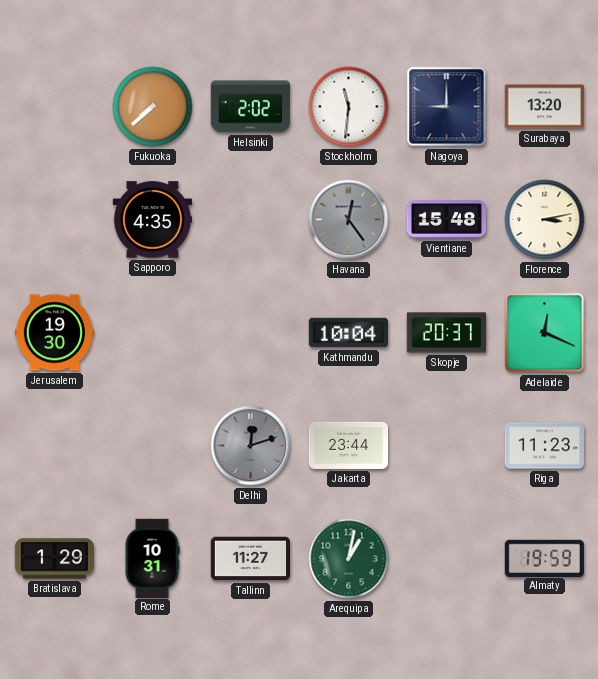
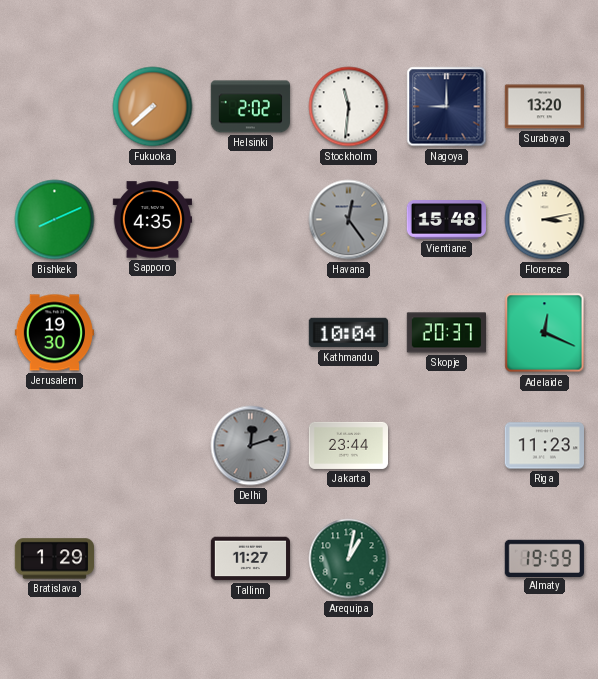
Bishkek: none -> 8:11 (55, 220)
Rome: 10:31 -> none (152, 558)
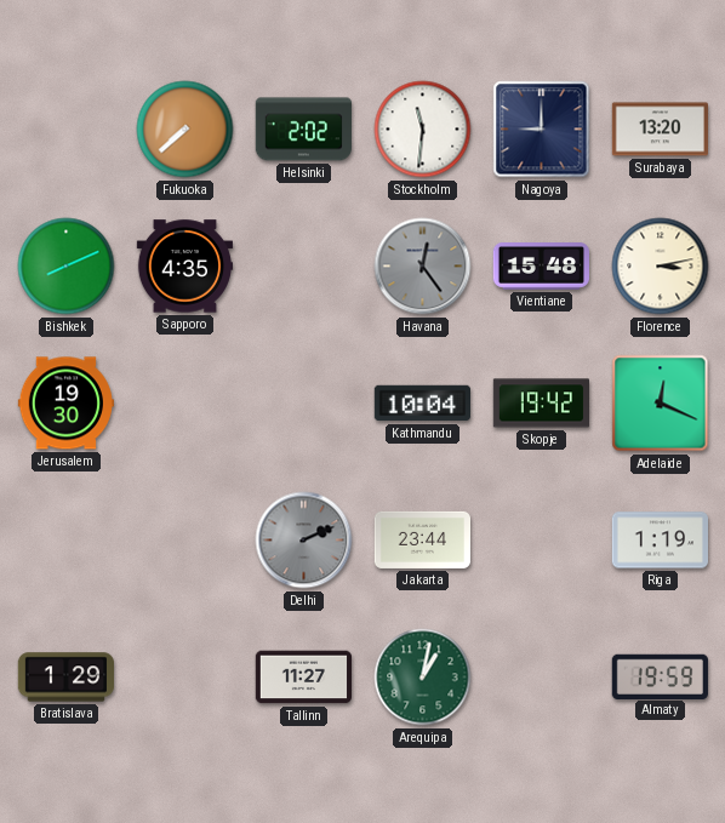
Skopje: 20:37 -> 19:42 (541, 404)
Delhi: 12:12 -> 2:11 (304, 541)
Riga: 11:23 -> 1:19 (660, 541)
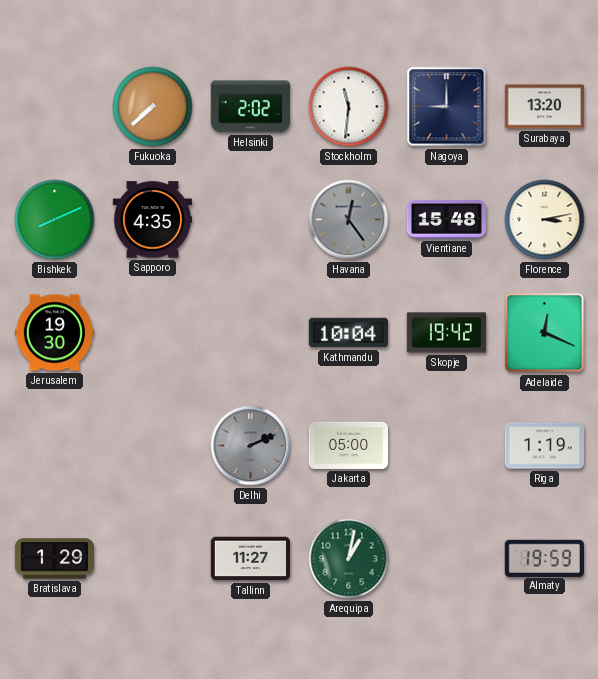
Jakarta: 23:44 -> 05:00 (348, 445)
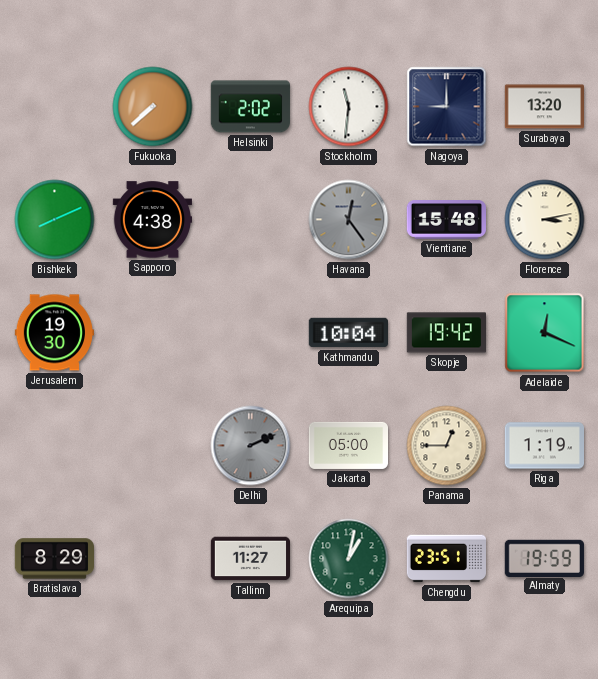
Sapporo: 4:35 -> 4:38 (152, 220)
Panama: none -> 12:45 (447, 446)
Bratislava: 1:29 -> 8:29 (54, 559)
Chengdu: none -> 23:51 (446, 559)
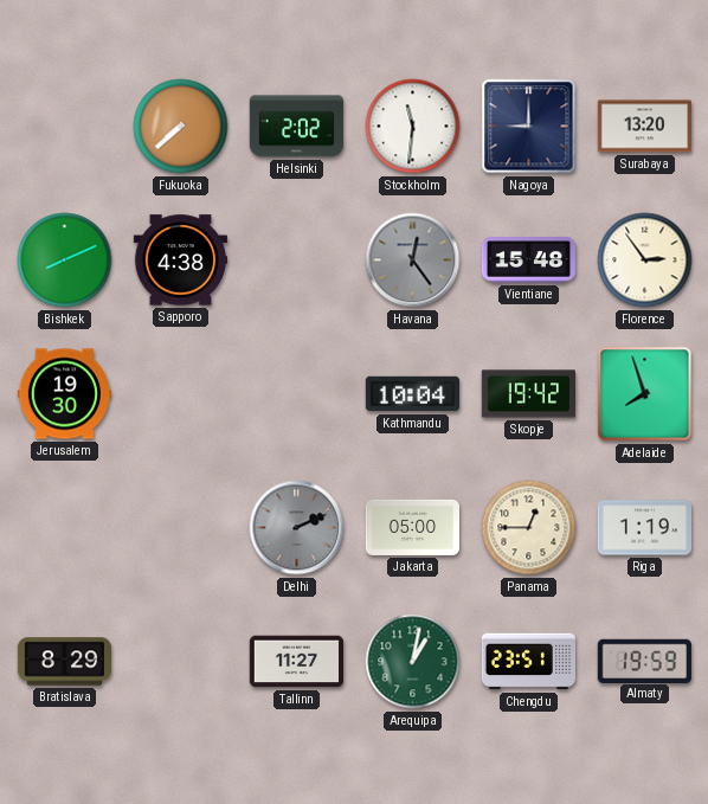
Florence: 3:13 -> 2:54 (645, 261)
Adelaide: 12:19 -> 7:57 (645, 394)
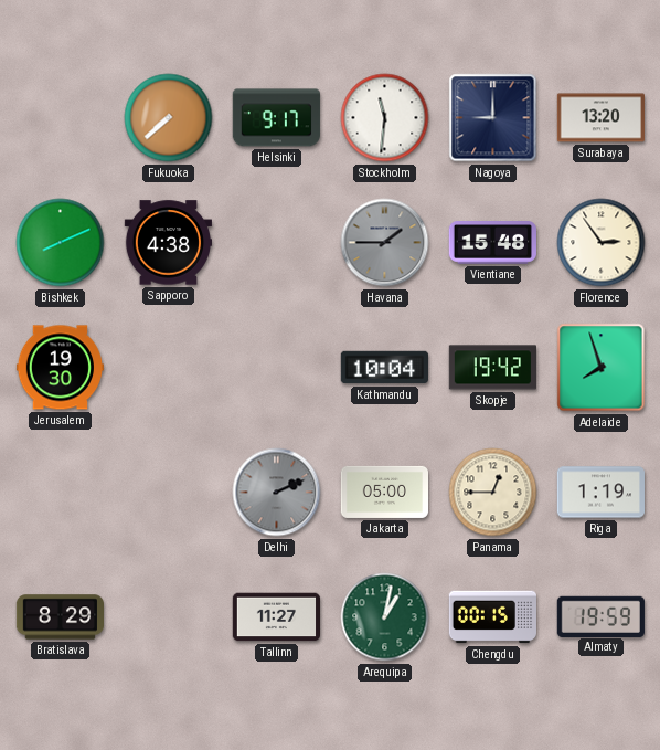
Helsinki: 2:02 -> 9:17 (276, 118)
Havana: 12:24 -> 1:45 (385, 243)
Chengdu: 23:51 -> 00:15 (492, 617)
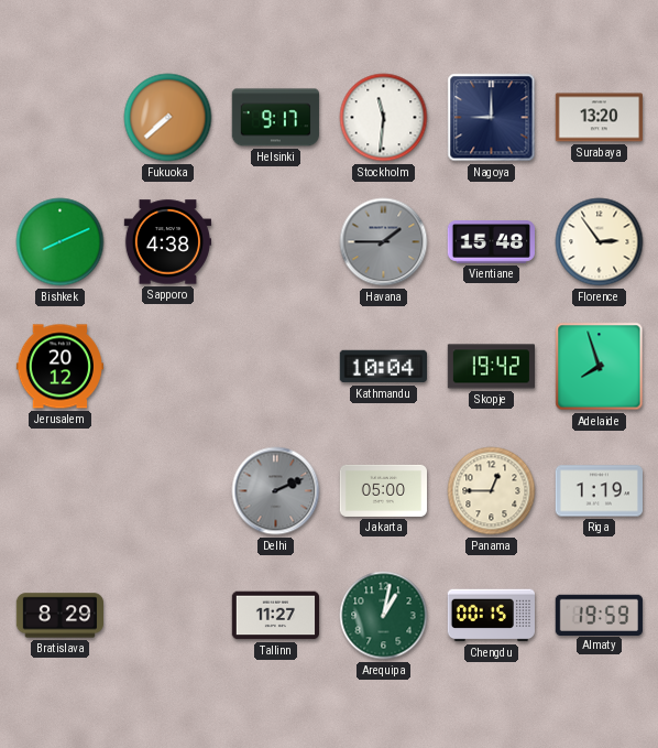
Jerusalem: 19:30 -> 20:12 (59, 367)
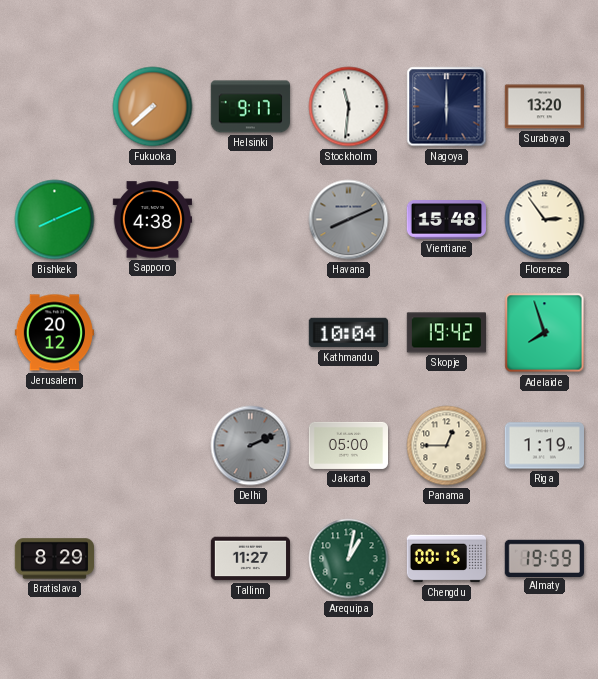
Nagoya: 9:00 -> 6:00 (447, 107)
Havana: 1:45 -> 8:11 (349, 220)
